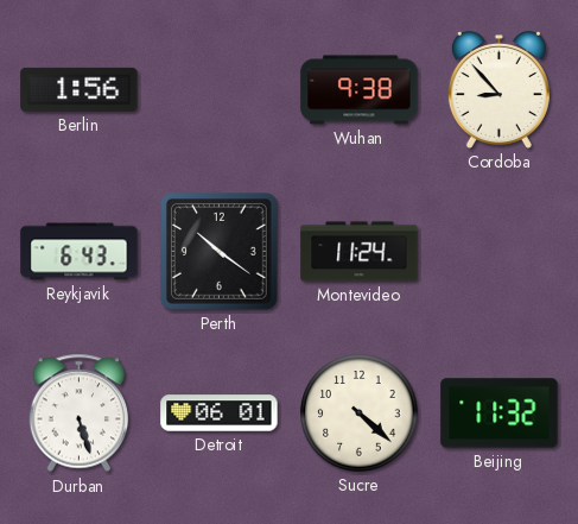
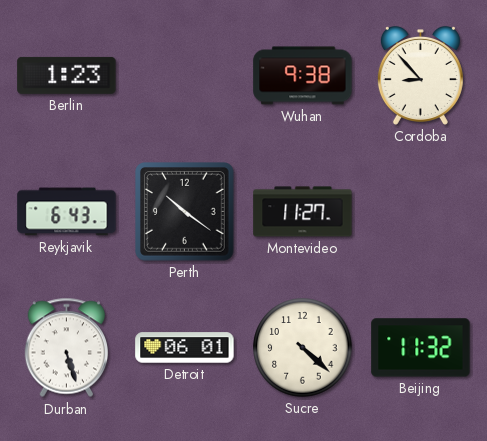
Berlin: 1:56 -> 1:23 (67, 75)
Montevideo: 11:24 -> 11:27 (303, 212)
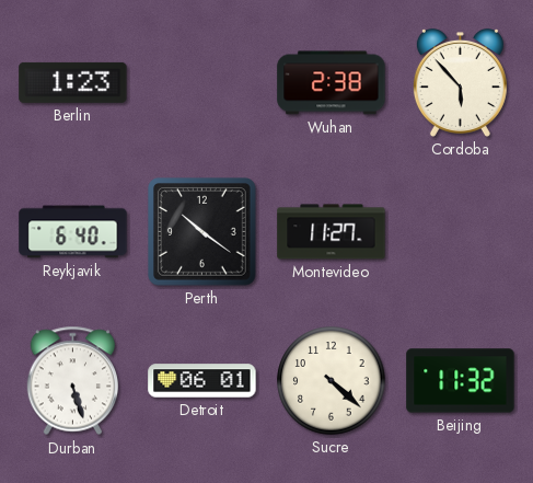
Wuhan: 9:38 -> 2:38 (332, 83)
Cordoba: 8:53 -> 5:53 (460, 83)
Reykjavik: 6:43 -> 6:40 (73, 232)
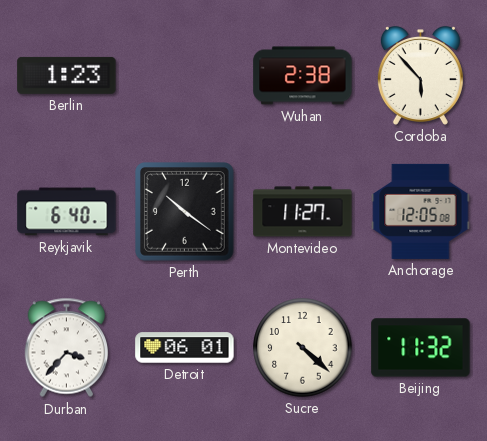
Anchorage: none -> 12:05 (421, 211)
Durban: 5:27 -> 3:37 (67, 348)
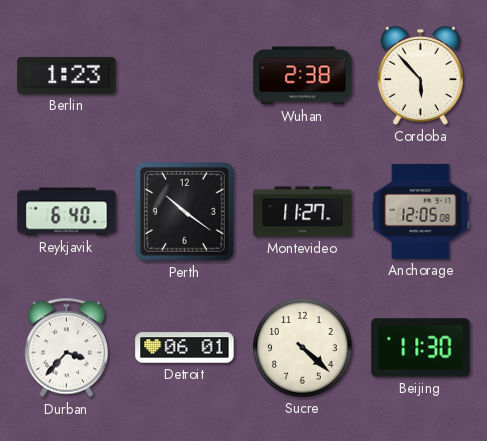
Beijing: 11:32 -> 11:30 (421, 348)
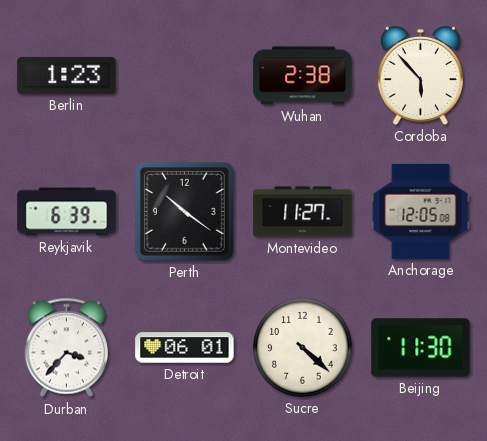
Reykjavik: 6:40 -> 6:39 (67, 212)
